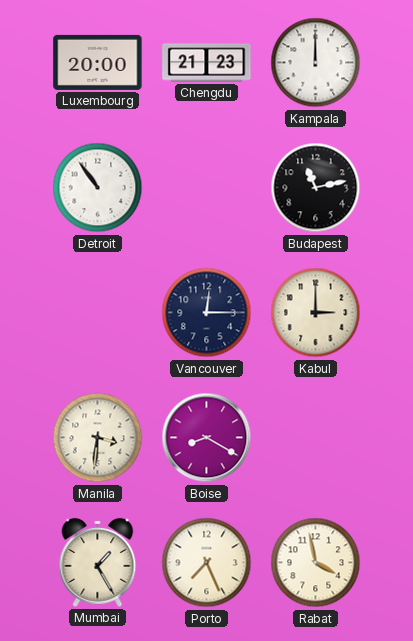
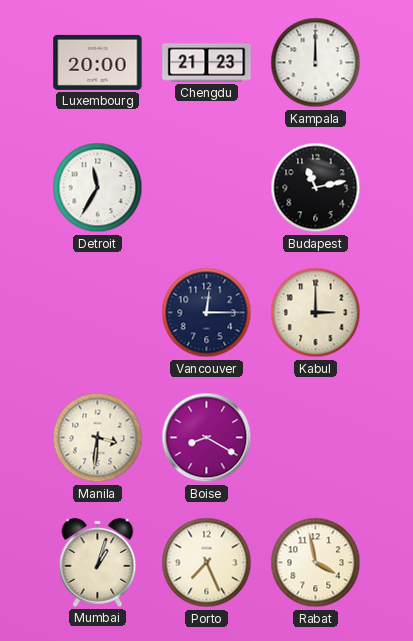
Detroit: 10:54 -> 11:35 (98, 188)
Mumbai: 1:25 -> 1:03 (98, 562)
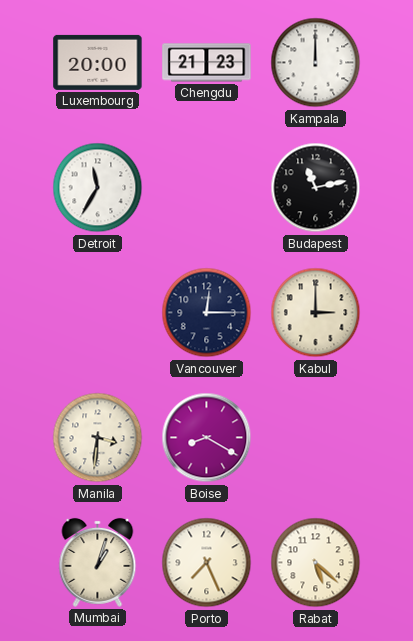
Rabat: 3:58 -> 5:22 (316, 563)
